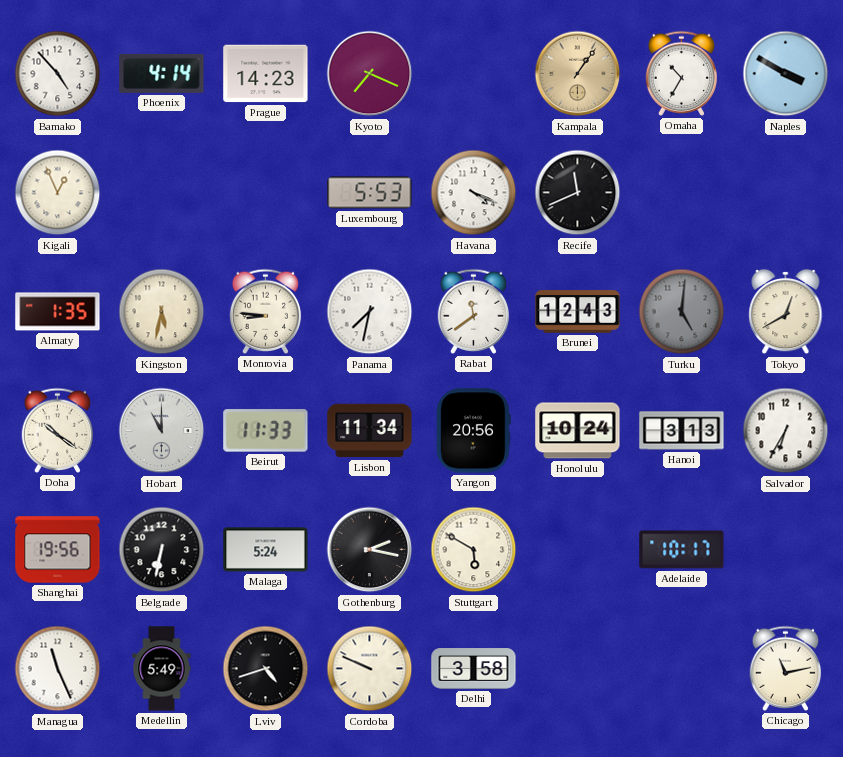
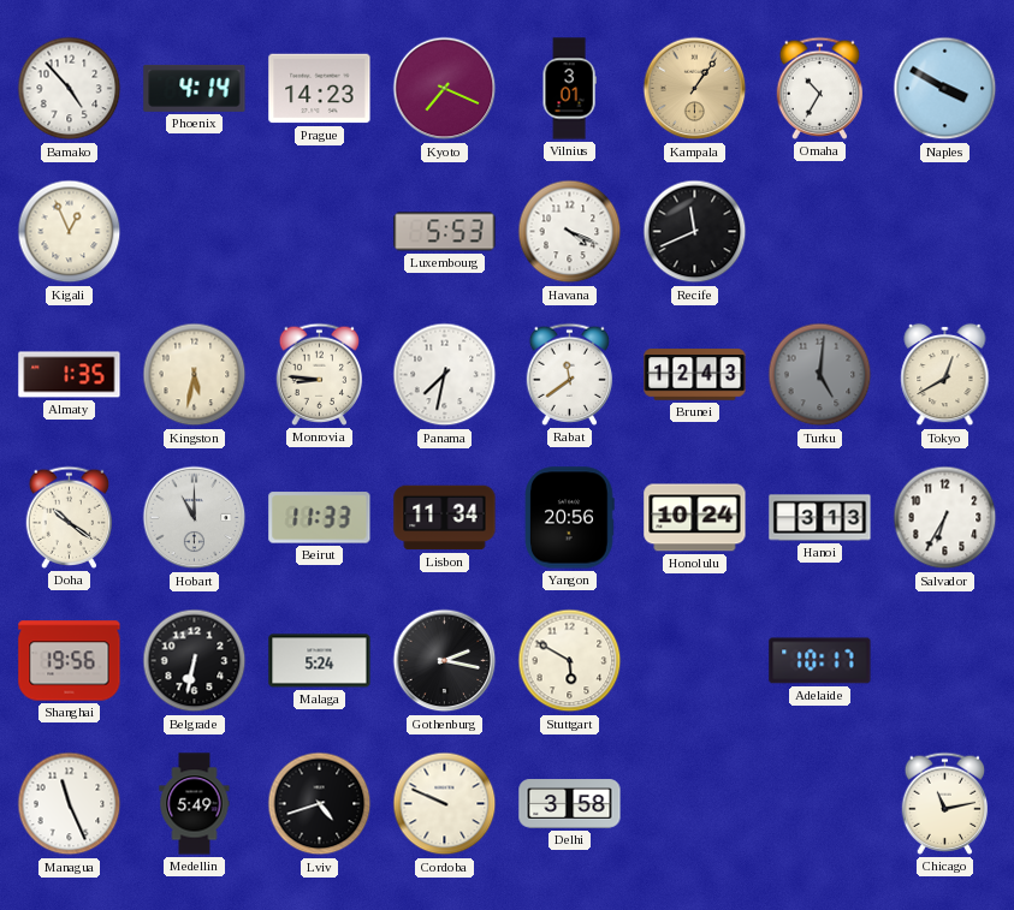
Vilnius: none -> 3:01 (569, 89)
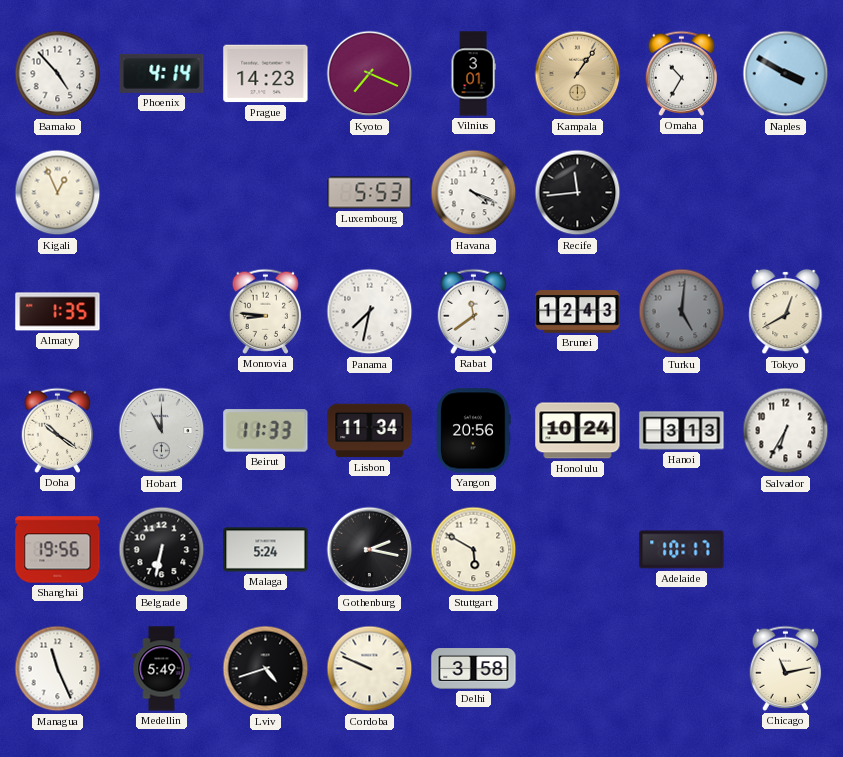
Recife: 11:41 -> 11:44 (578, 193)
Kingston: 5:32 -> none (195, 375)
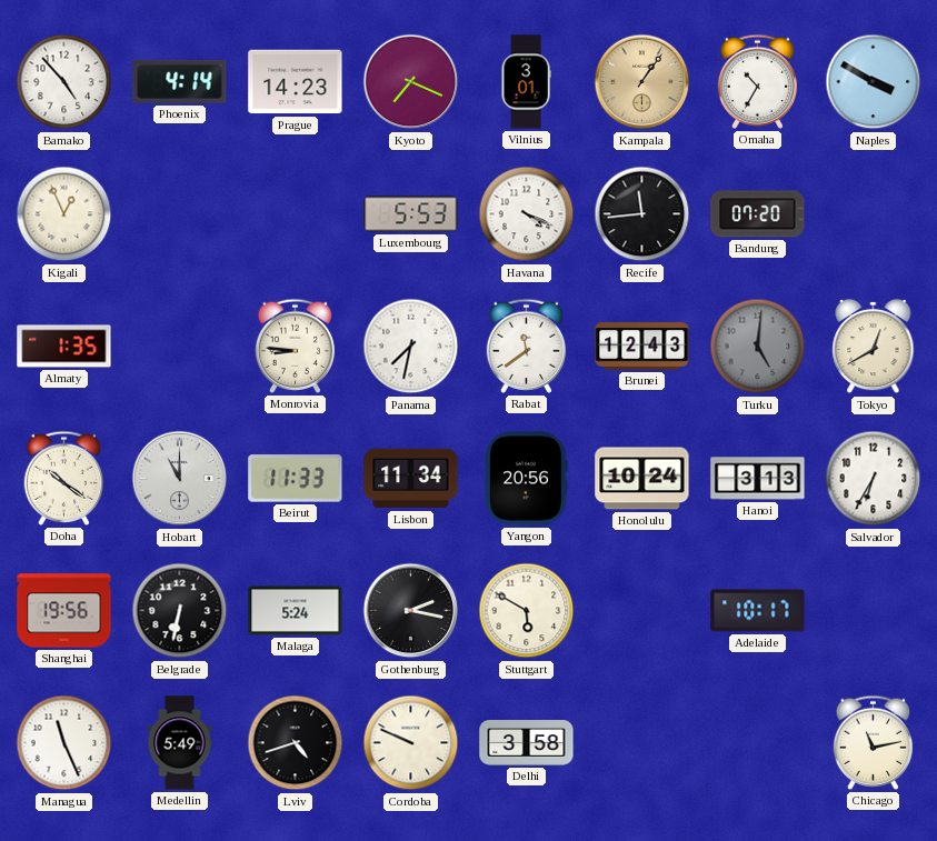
Bandung: none -> 07:20 (758, 214)
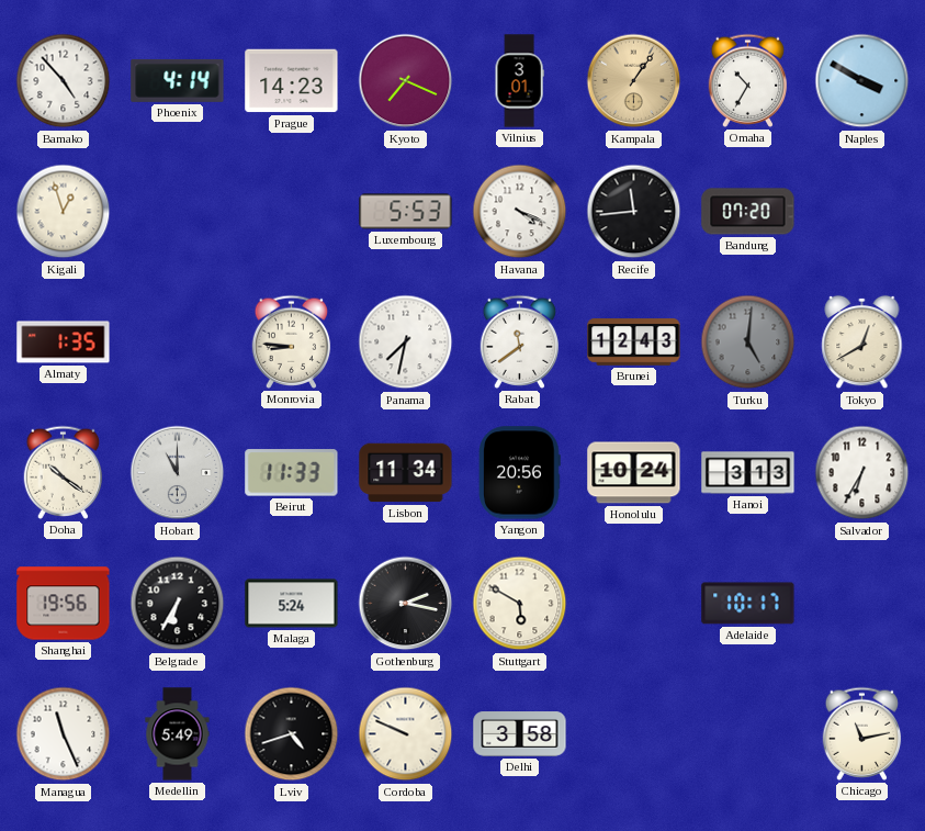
Kigali: 12:56 -> 12:57 (64, 212)
Belgrade: 6:32 -> 6:35 (178, 604)
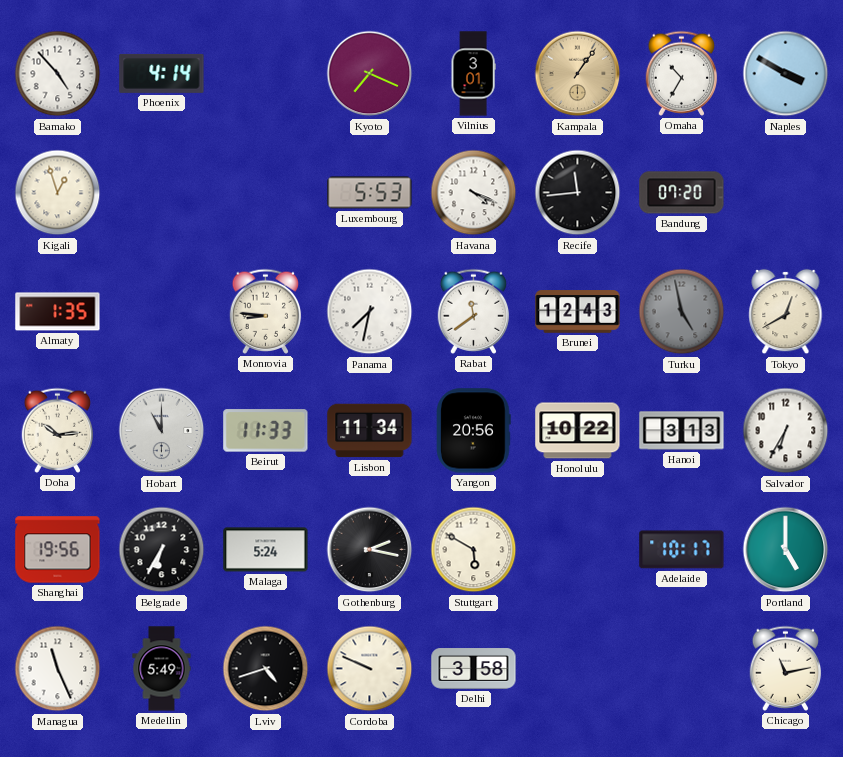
Prague: 14:23 -> none (292, 81)
Turku: 5:01 -> 4:58 (682, 312)
Doha: 10:21 -> 10:14 (58, 430)
Honolulu: 10:24 -> 10:22 (578, 431)
Portland: none -> 5:00 (786, 550)
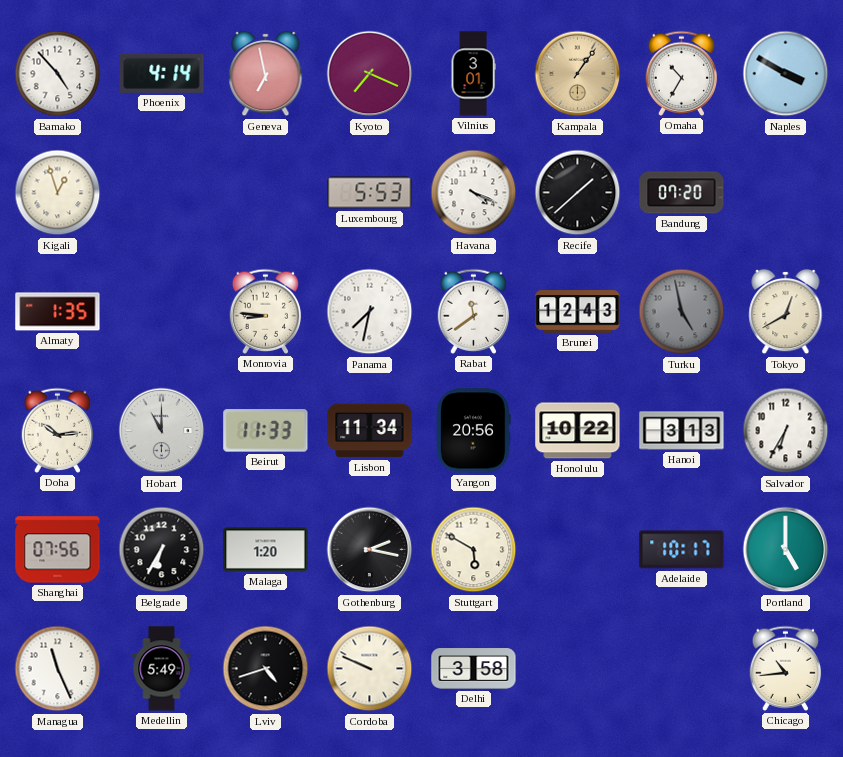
Geneva: none -> 6:58 (266, 74)
Recife: 11:44 -> 1:38 (578, 193)
Shanghai: 19:56 -> 07:56 (58, 550)
Malaga: 5:24 -> 1:20 (266, 550)
Chicago: 11:13 -> 10:44 (786, 668)
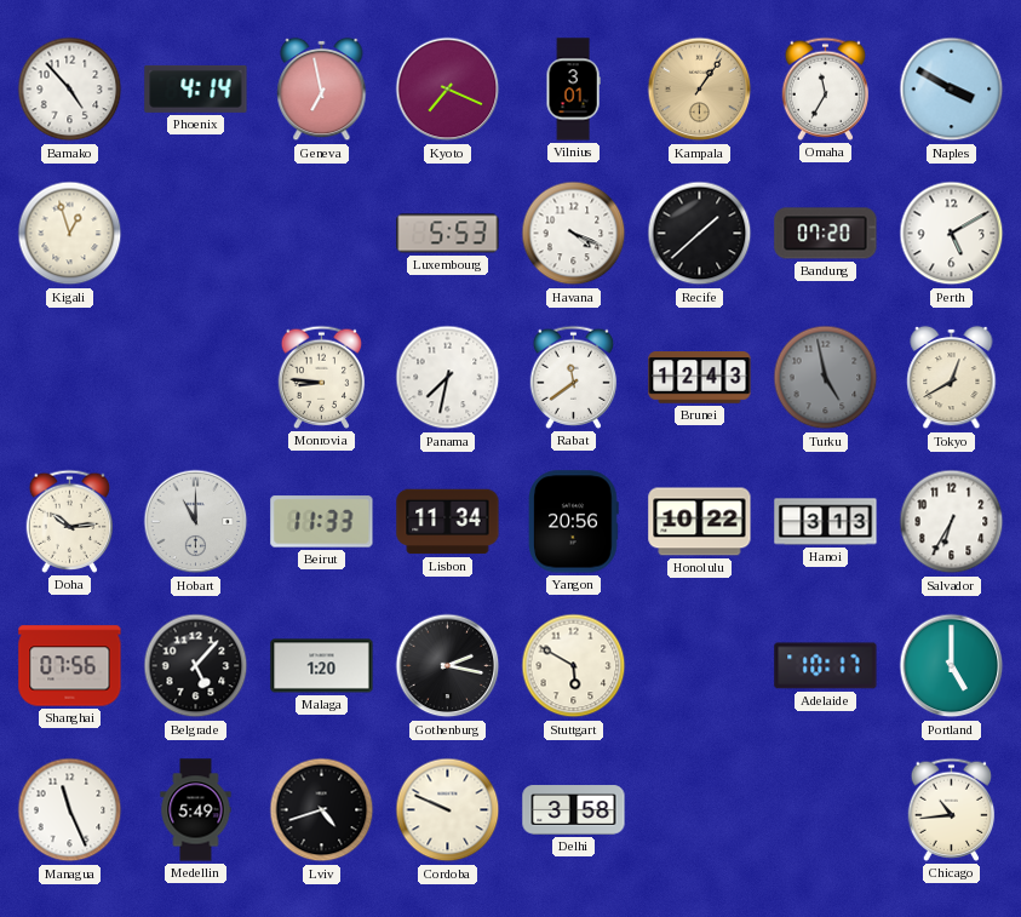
Omaha: 10:35 -> 11:35 (826, 88)
Perth: none -> 5:10 (952, 234)
Almaty: 1:35 -> none (58, 312)
Belgrade: 6:35 -> 5:07 (196, 666)
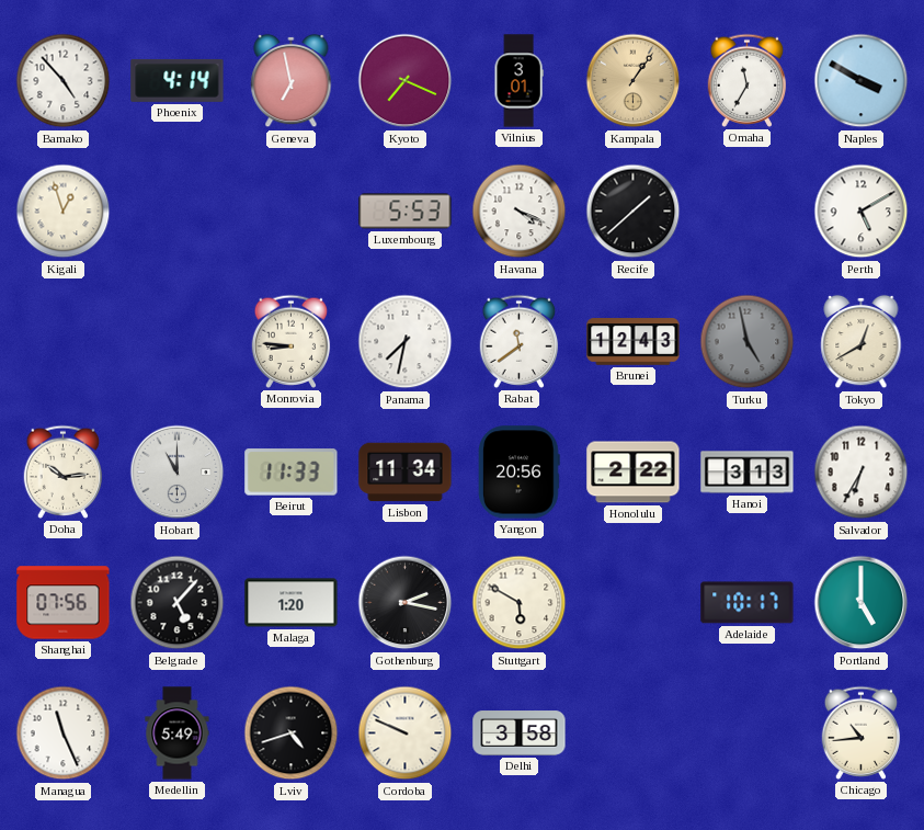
Bandung: 07:20 -> none (826, 234)
Honolulu: 10:22 -> 2:22 (634, 473)
